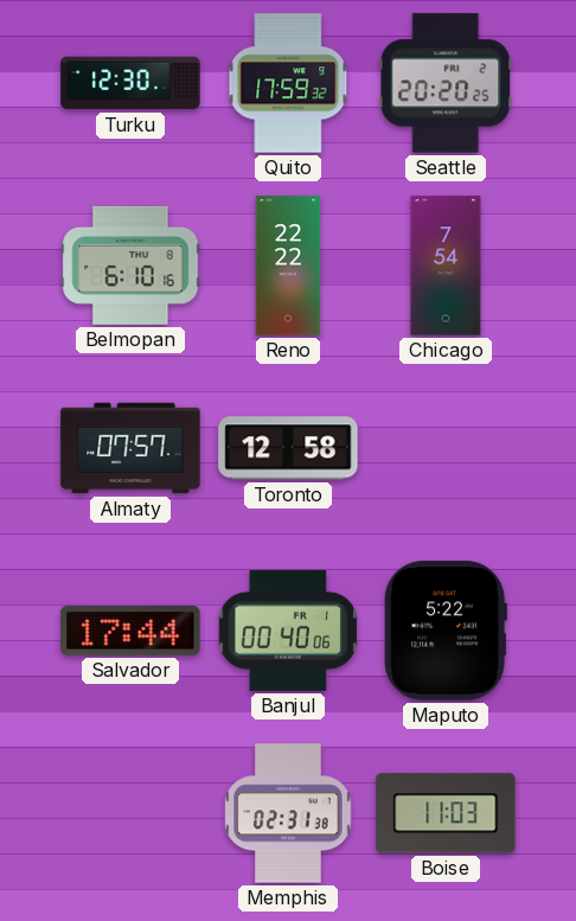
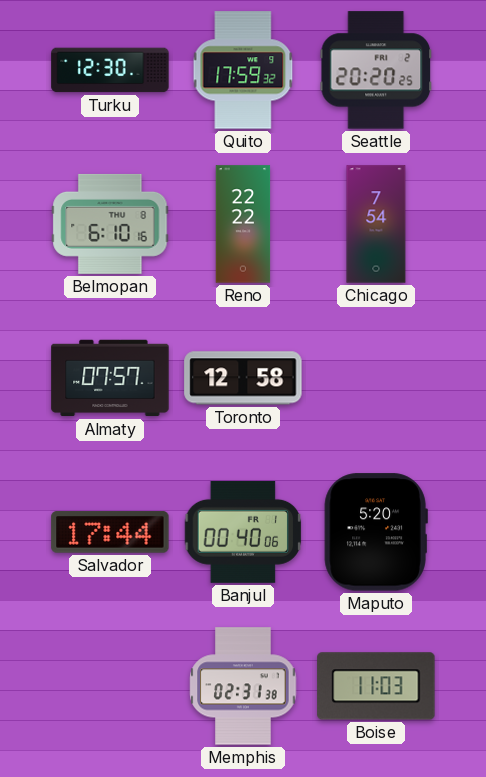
Maputo: 5:22 -> 5:20 (376, 532)
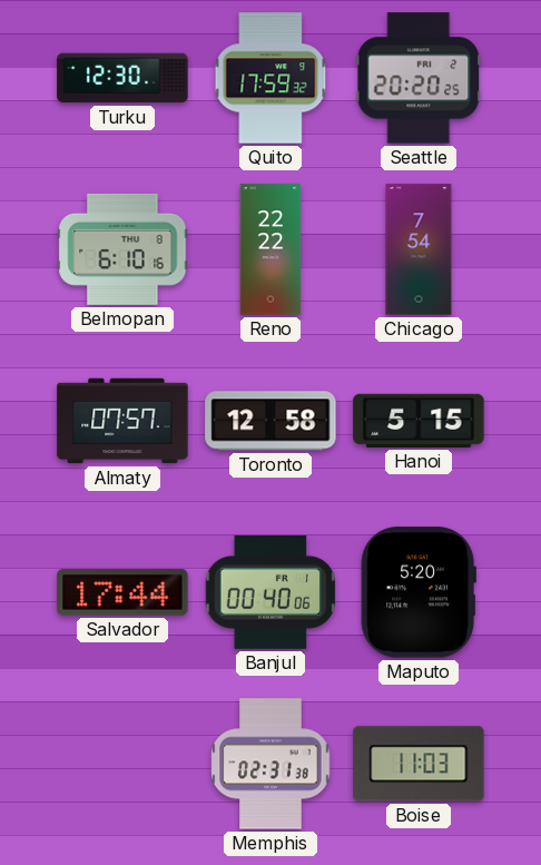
Hanoi: none -> 5:15 (419, 421)
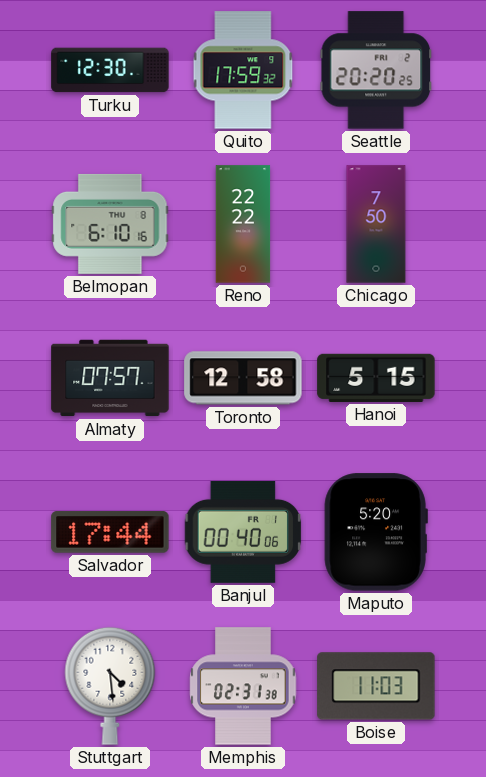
Chicago: 7:54 -> 7:50 (376, 224)
Stuttgart: none -> 4:29 (110, 686)
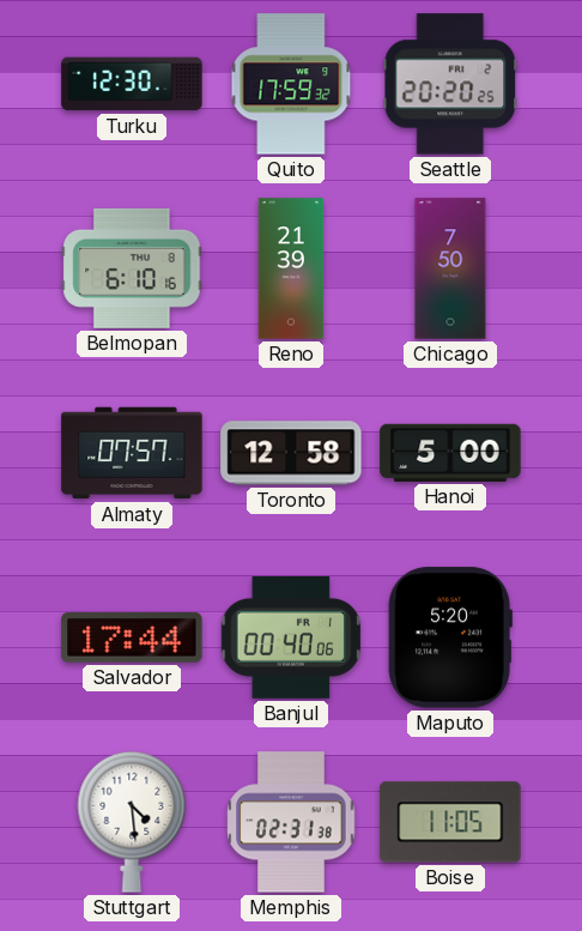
Reno: 22:22 -> 21:39 (291, 268)
Hanoi: 5:15 -> 5:00 (450, 453)
Boise: 11:03 -> 11:05 (450, 822)
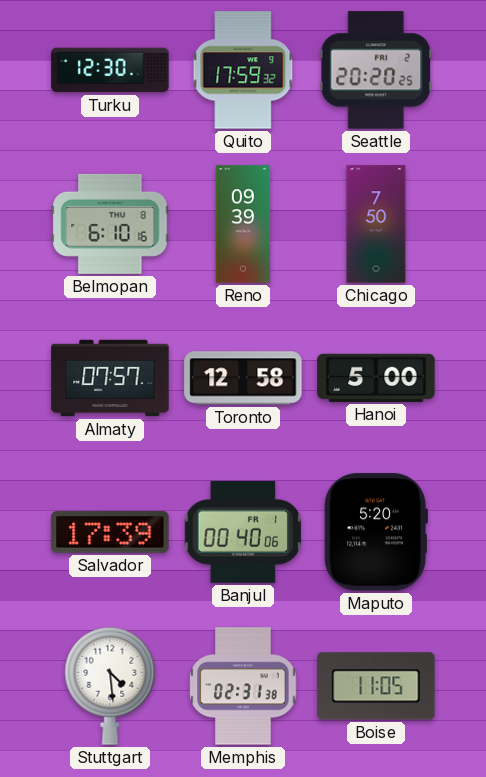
Reno: 21:39 -> 09:39 (243, 224)
Salvador: 17:44 -> 17:39 (110, 532)
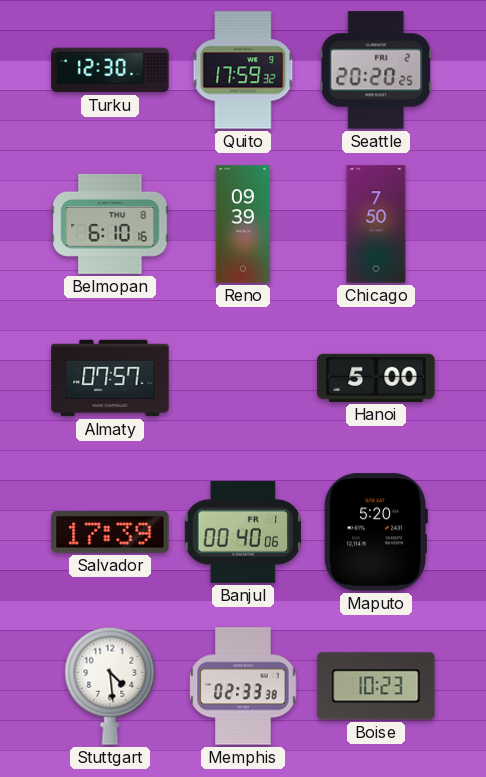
Toronto: 12:58 -> none (243, 378)
Memphis: 02:31 -> 02:33 (243, 686)
Boise: 11:05 -> 10:23 (376, 686)
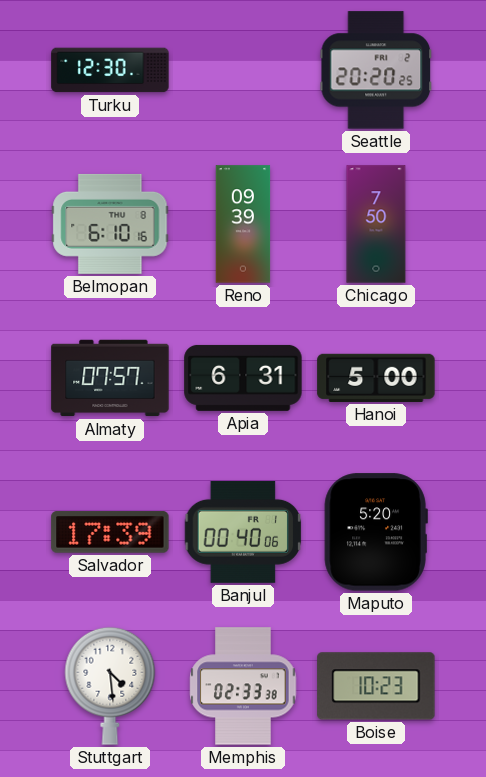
Quito: 17:59 -> none (243, 70)
Apia: none -> 6:31 (243, 378)
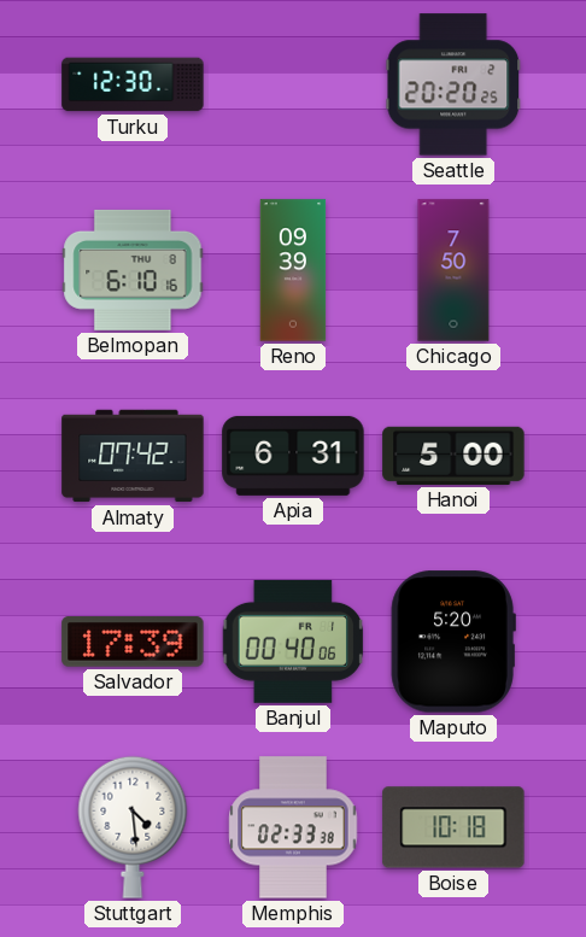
Almaty: 07:57 -> 07:42 (133, 456)
Boise: 10:23 -> 10:18 (453, 827)
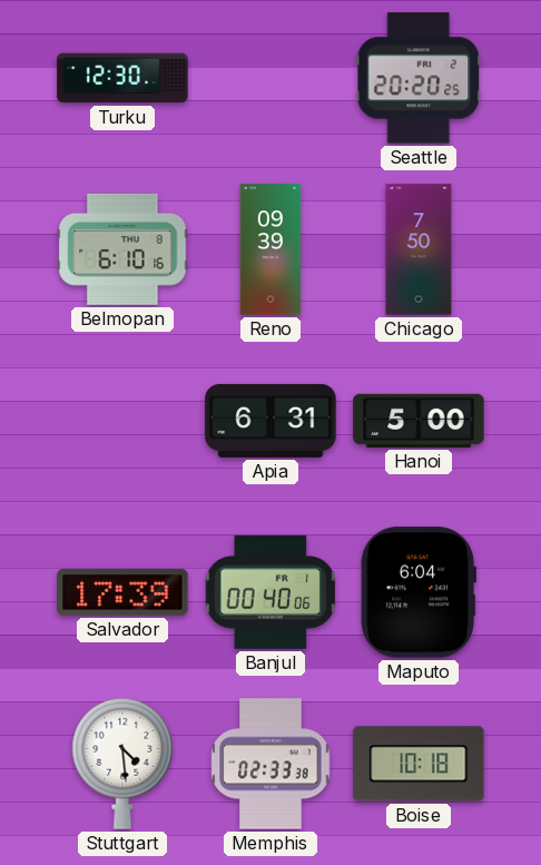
Almaty: 07:42 -> none (133, 456)
Maputo: 5:20 -> 6:04 (419, 592)
